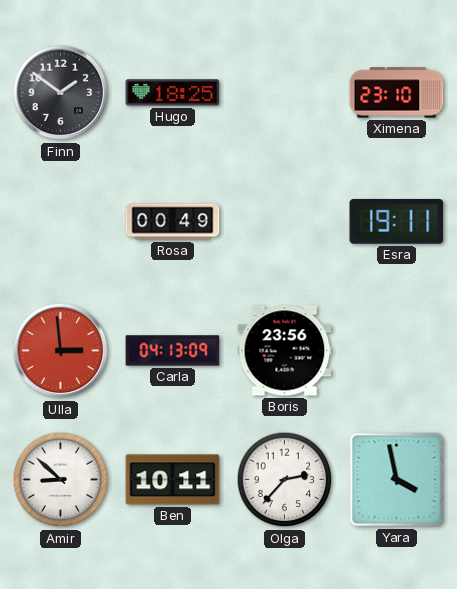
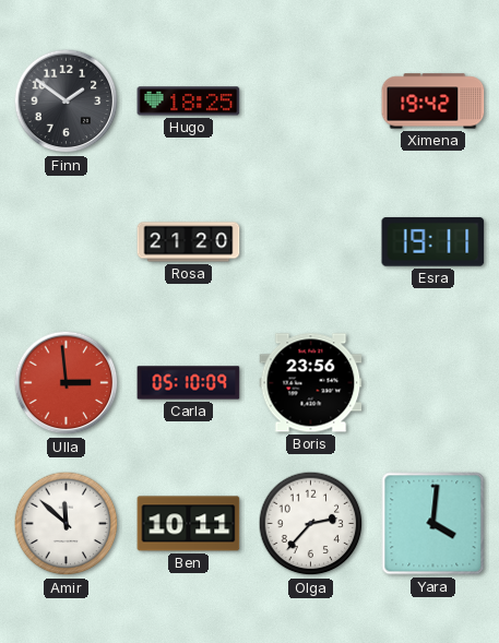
Ximena: 23:10 -> 19:42 (433, 102)
Rosa: 00:49 -> 21:20 (189, 242)
Carla: 04:13 -> 05:10 (189, 383)
Amir: 8:52 -> 11:52 (67, 524)
Yara: 3:58 -> 4:01 (433, 524)
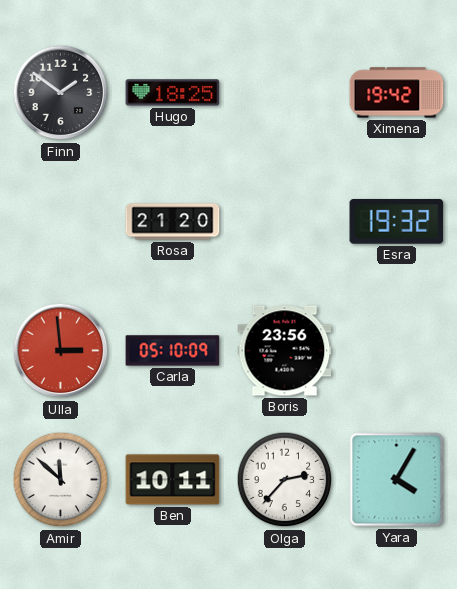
Esra: 19:11 -> 19:32 (397, 222)
Yara: 4:01 -> 4:05 (397, 480)
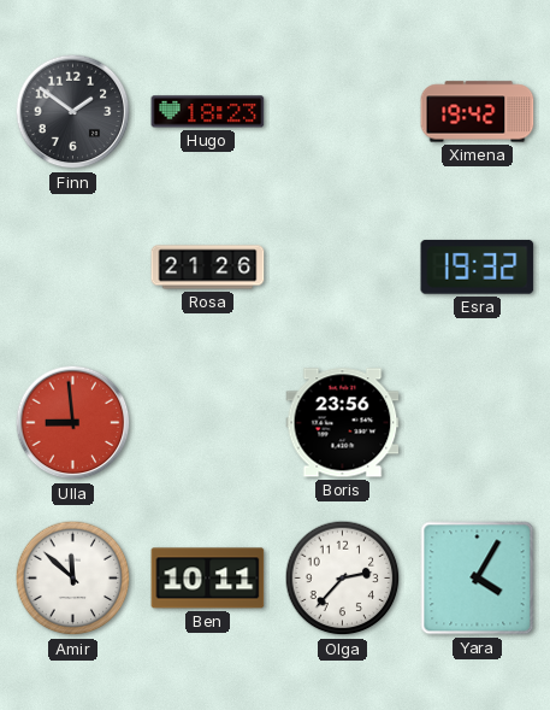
Hugo: 18:25 -> 18:23 (208, 112)
Rosa: 21:20 -> 21:26 (208, 268)
Ulla: 2:59 -> 8:59 (73, 423)
Carla: 05:10 -> none (173, 351)
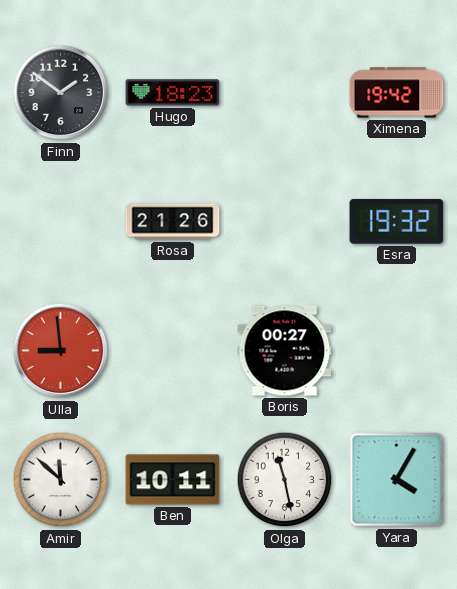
Boris: 23:56 -> 00:27 (285, 351)
Olga: 2:37 -> 11:28 (285, 480)
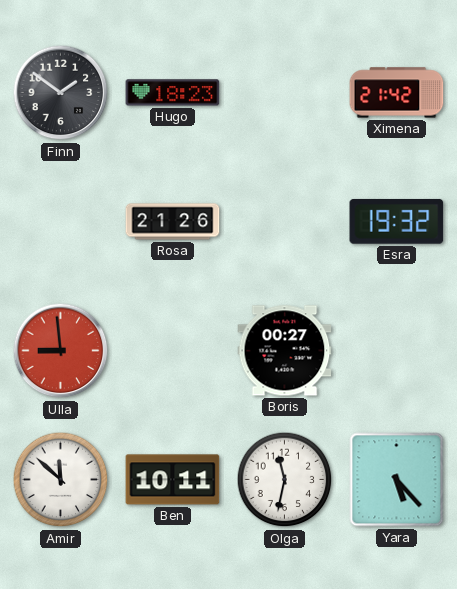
Ximena: 19:42 -> 21:42 (397, 93)
Olga: 11:28 -> 11:32 (285, 480)
Yara: 4:05 -> 5:23 (397, 480)
